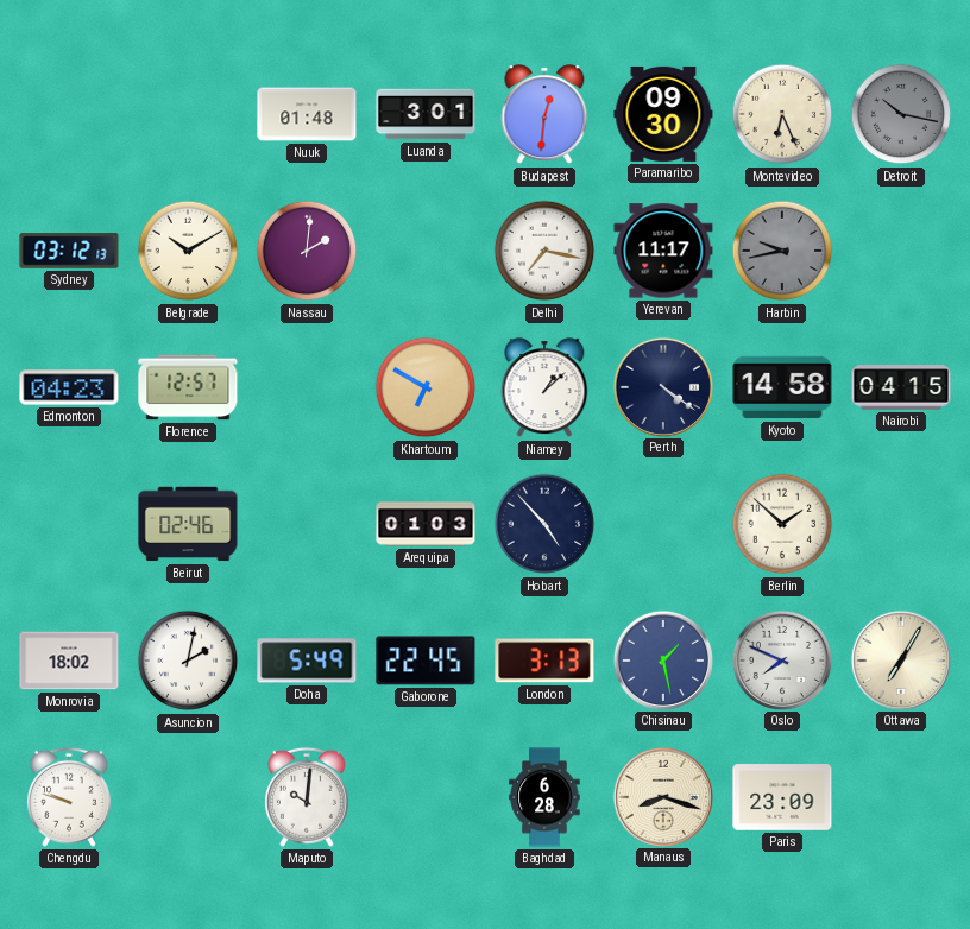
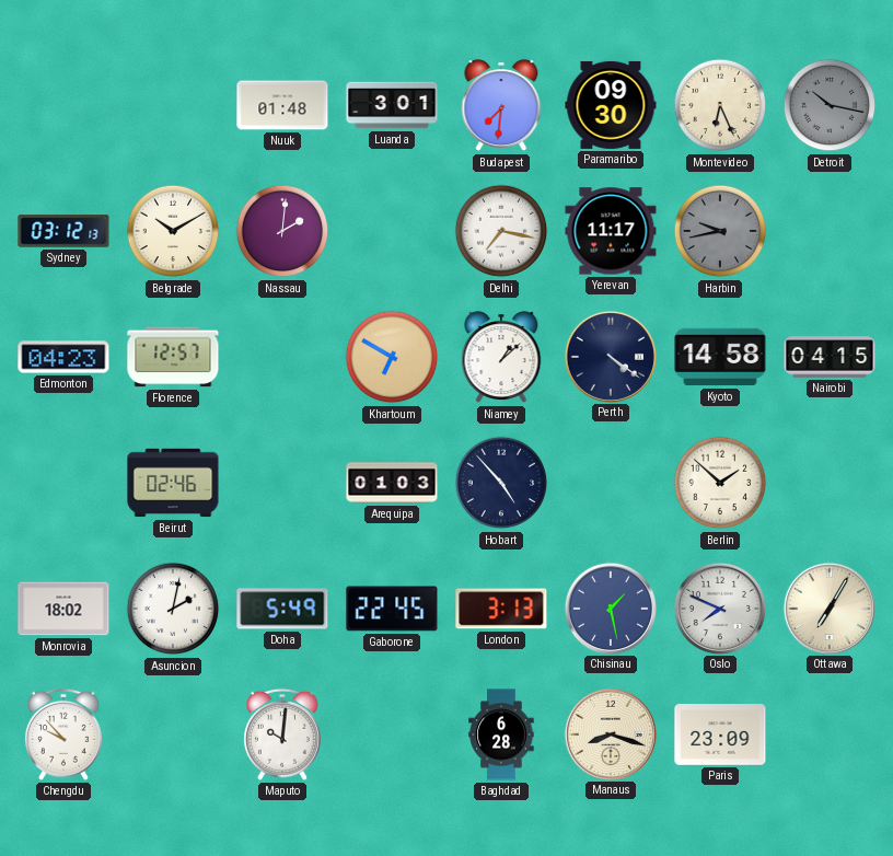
Budapest: 12:31 -> 7:31 (501, 106)
Chengdu: 9:48 -> 9:53 (63, 734)
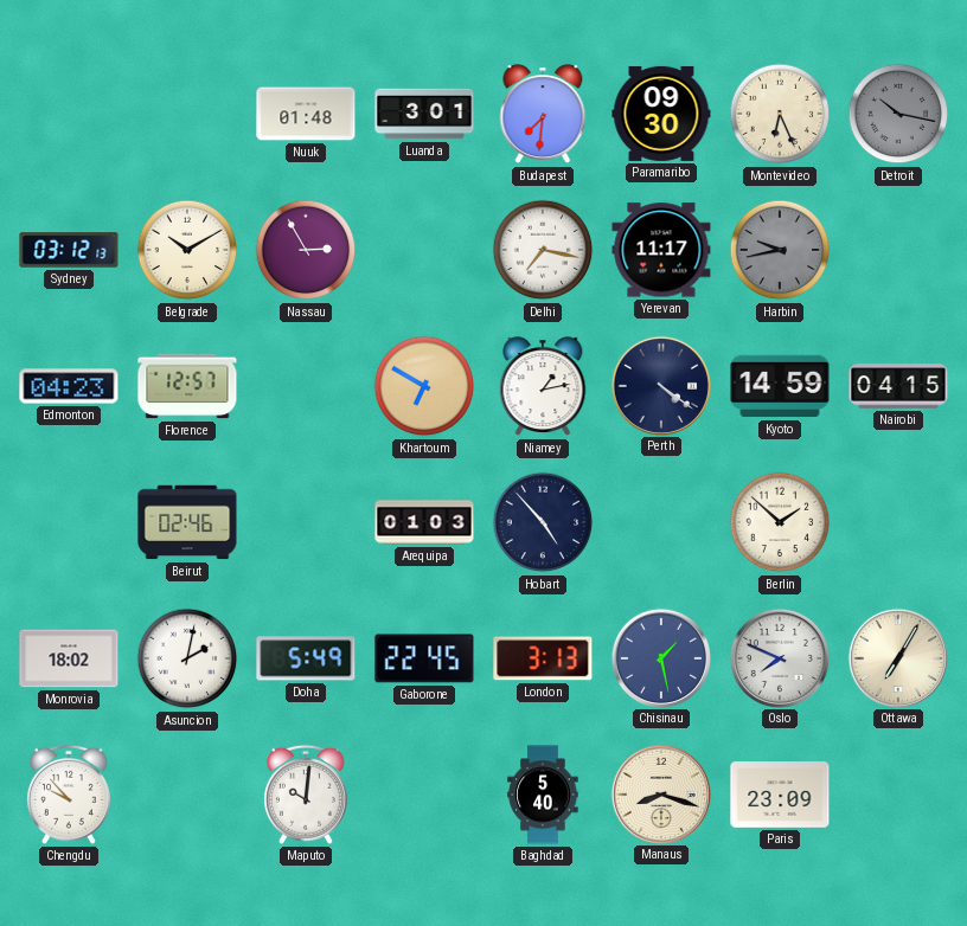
Nassau: 2:01 -> 2:55 (306, 250)
Niamey: 1:08 -> 1:13 (543, 387)
Kyoto: 14:58 -> 14:59 (780, 386)
Baghdad: 6:28 -> 5:40 (543, 795)
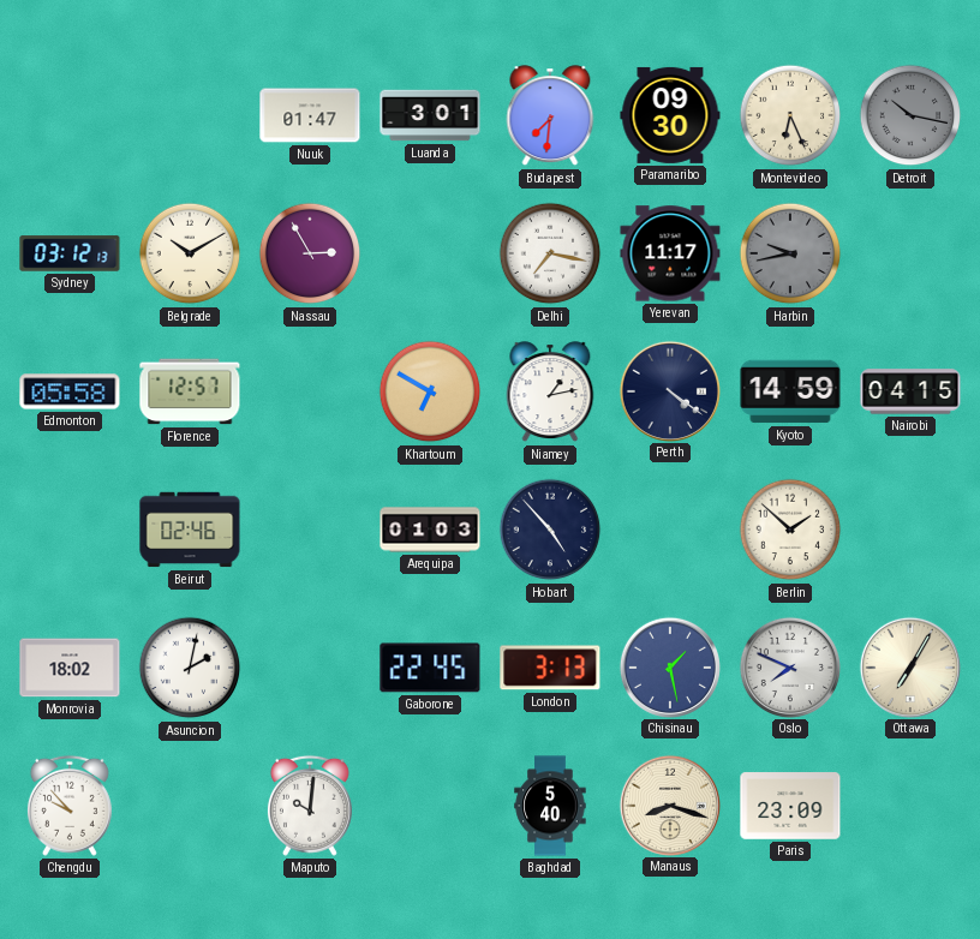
Nuuk: 01:48 -> 01:47 (310, 115)
Edmonton: 04:23 -> 05:58 (70, 391)
Doha: 5:49 -> none (306, 658)
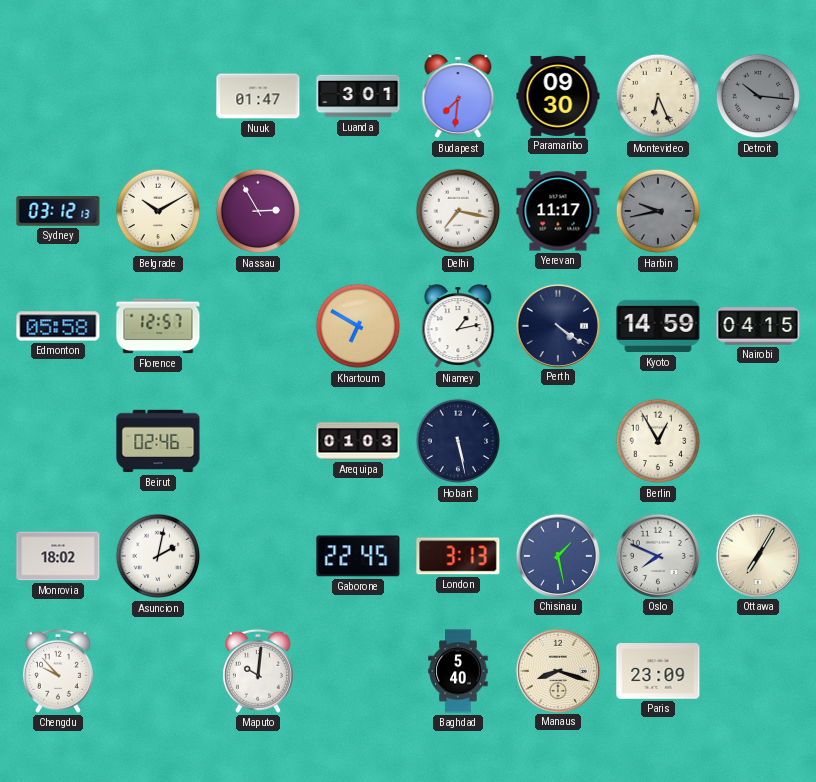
Detroit: 10:17 -> 10:16 (758, 96)
Hobart: 4:53 -> 5:28 (458, 441)
Berlin: 1:52 -> 12:55 (658, 441)
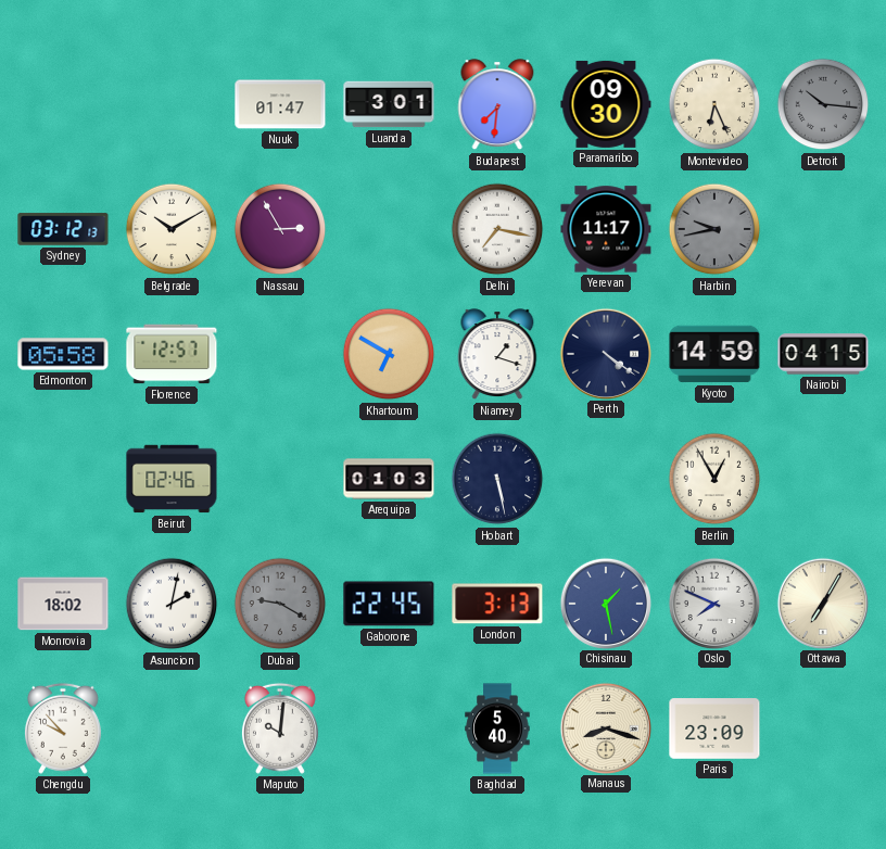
Niamey: 1:13 -> 1:18 (497, 355)
Dubai: none -> 9:20 (280, 604)
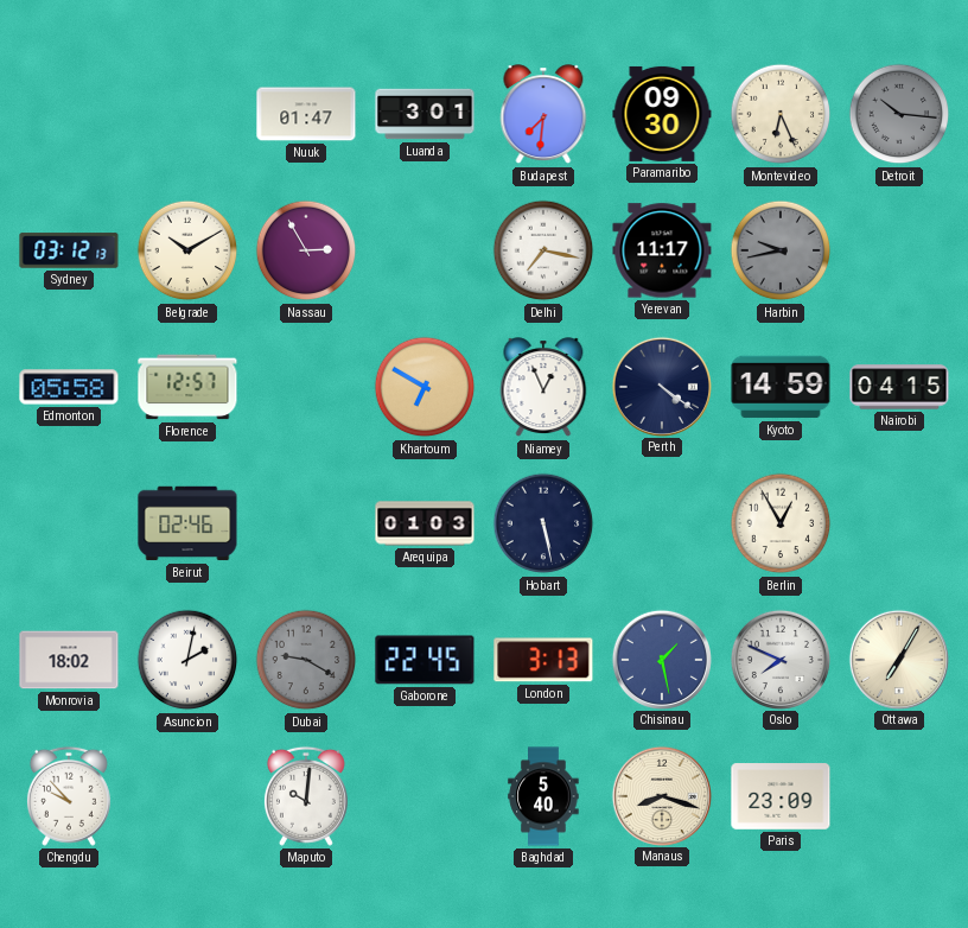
Niamey: 1:18 -> 12:56 (543, 388)
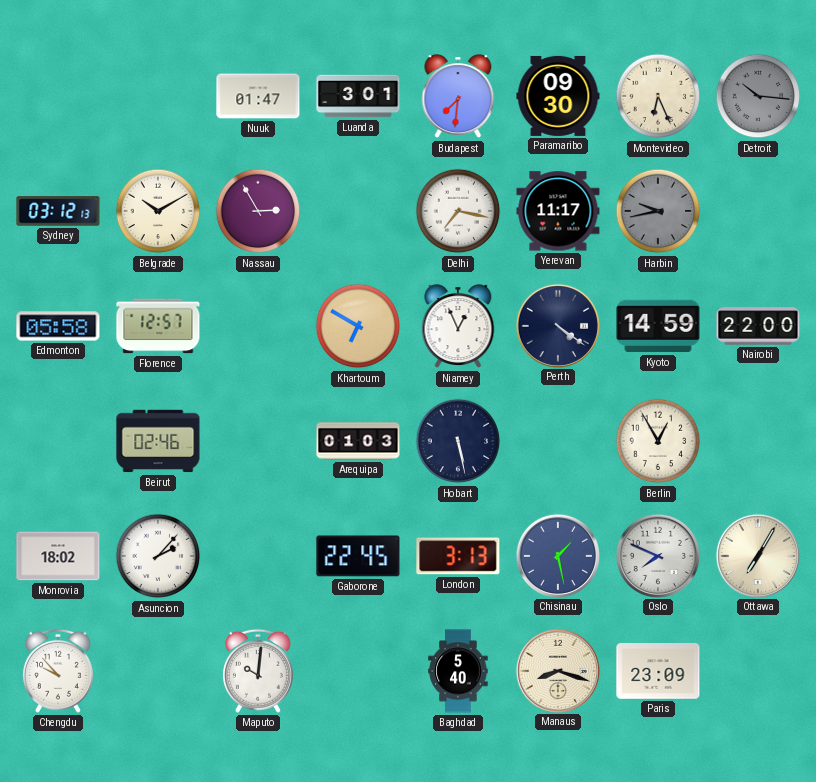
Nairobi: 04:15 -> 22:00 (758, 326)
Asuncion: 2:02 -> 2:07 (158, 556)
Dubai: 9:20 -> none (306, 660)
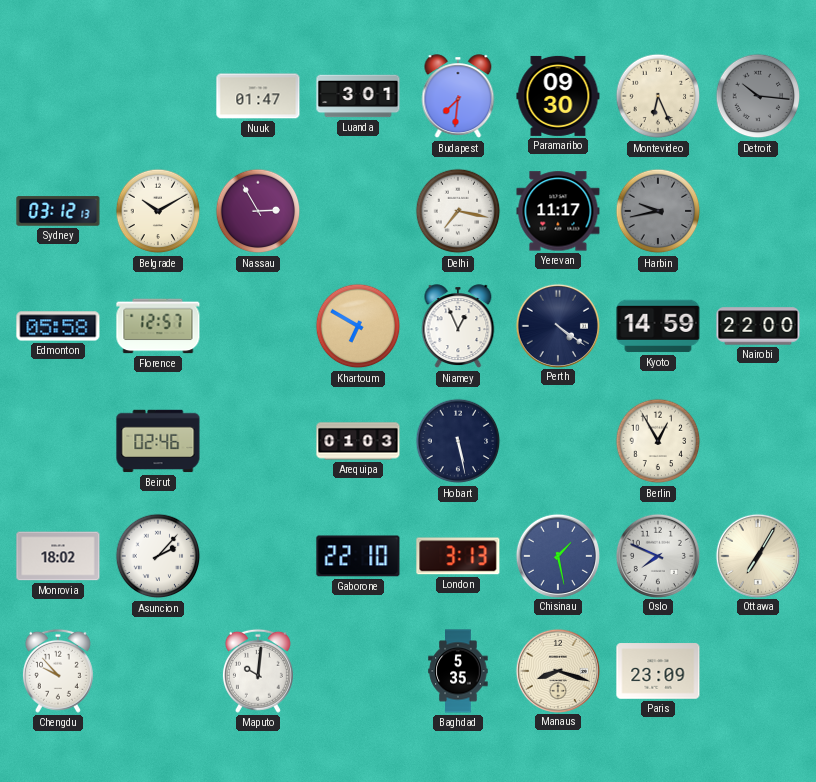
Gaborone: 22:45 -> 22:10 (358, 556)
Baghdad: 5:40 -> 5:35 (458, 671)
